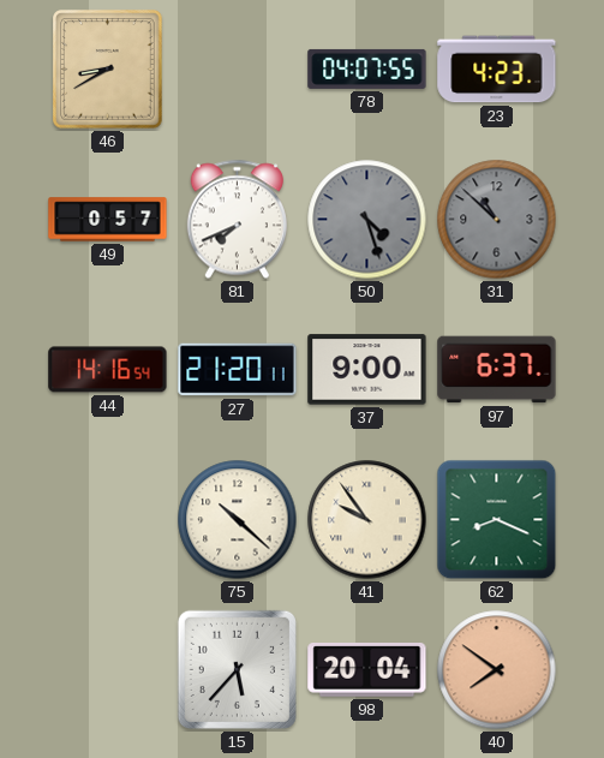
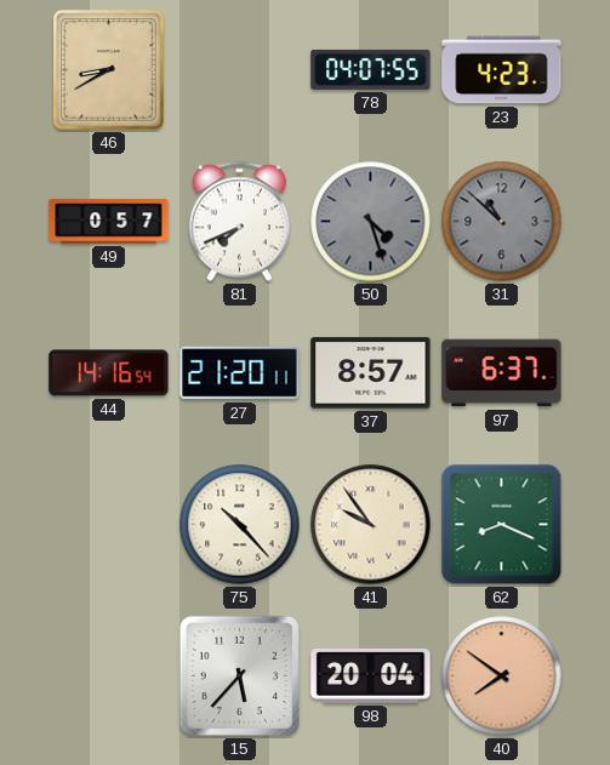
37: 9:00 -> 8:57 (371, 373)
75: 10:22 -> 10:23 (240, 525)
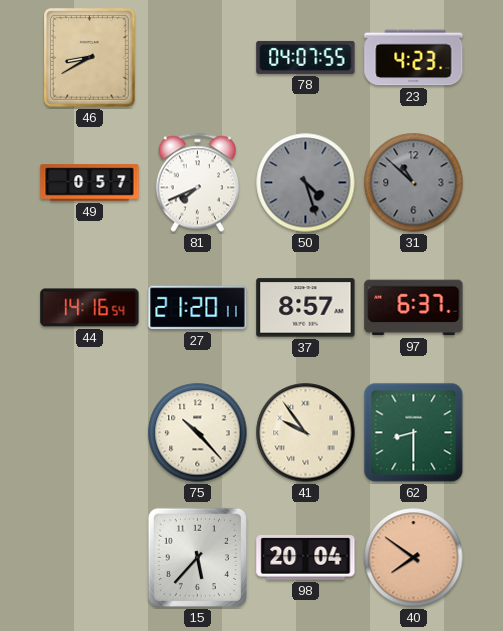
62: 8:19 -> 8:30 (414, 433)
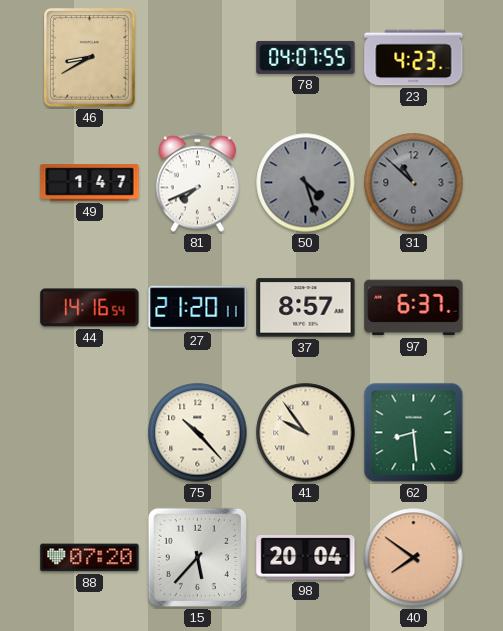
49: 0:57 -> 1:47 (90, 183)
62: 8:30 -> 8:29 (414, 433)
88: none -> 07:20 (90, 558)
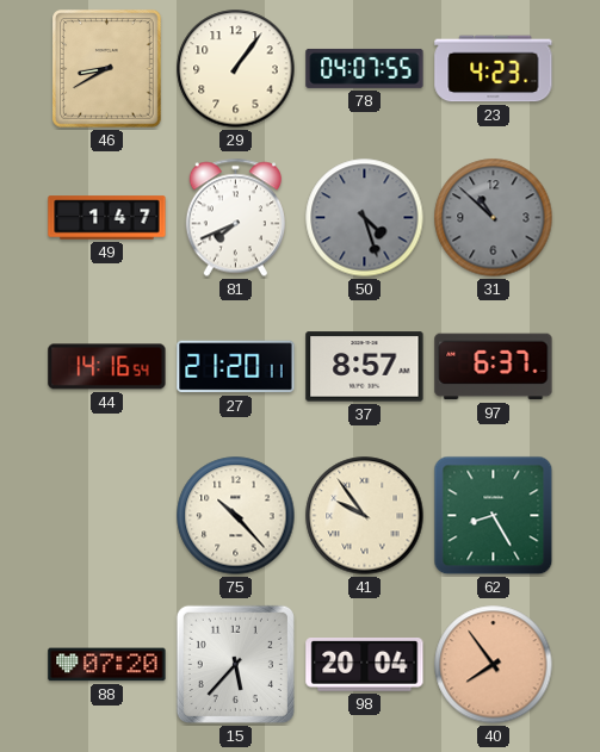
29: none -> 1:06 (236, 69)
62: 8:29 -> 8:25 (494, 516)
40: 7:51 -> 7:54 (494, 665)
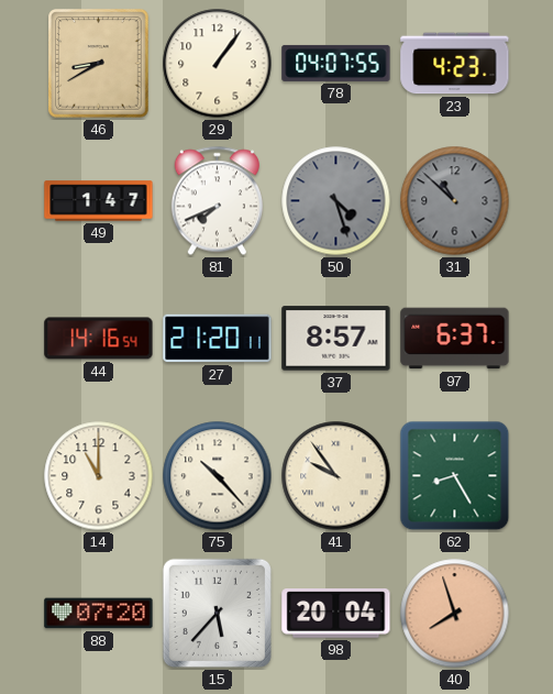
14: none -> 11:00 (99, 476)
40: 7:54 -> 7:57 (455, 614)
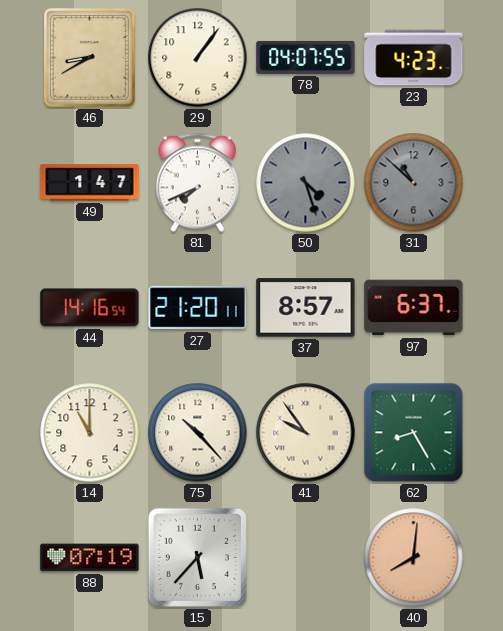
88: 07:20 -> 07:19 (90, 558)
98: 20:04 -> none (336, 614)
40: 7:57 -> 8:01 (414, 558)
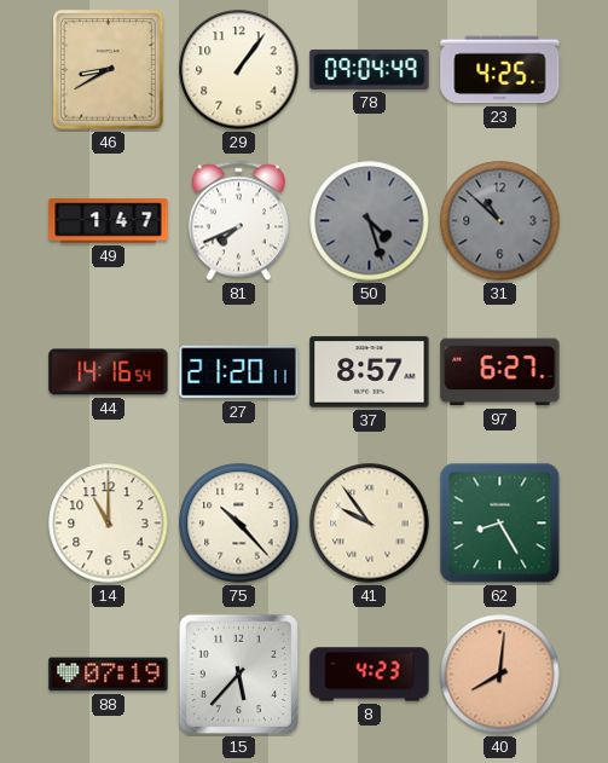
78: 04:07 -> 09:04 (370, 69)
23: 4:23 -> 4:25 (500, 70)
97: 6:37 -> 6:27 (500, 372)
8: none -> 4:23 (370, 675)
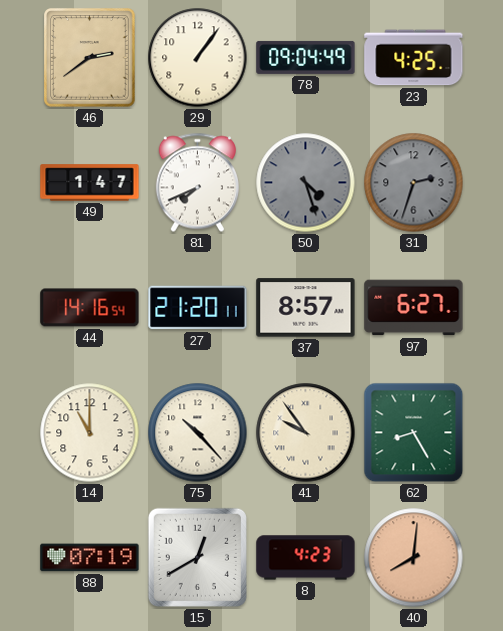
46: 8:40 -> 2:39 (90, 58)
31: 10:52 -> 2:33 (414, 183)
15: 5:37 -> 12:40 (197, 557)
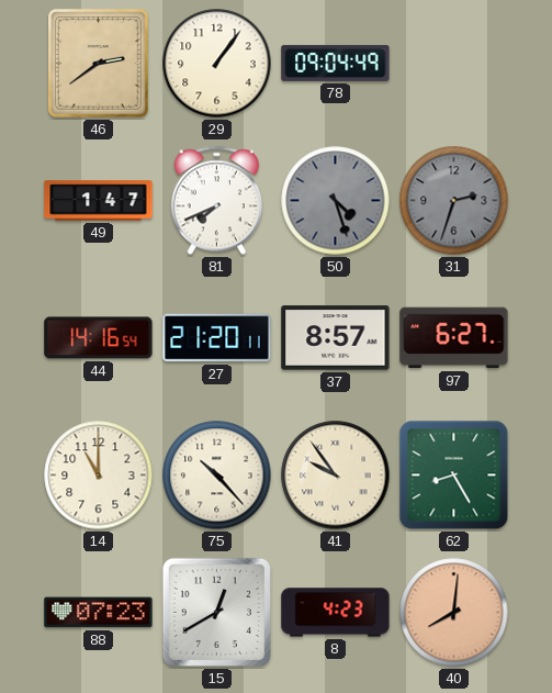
23: 4:25 -> none (414, 58)
88: 07:19 -> 07:23 (99, 613)
